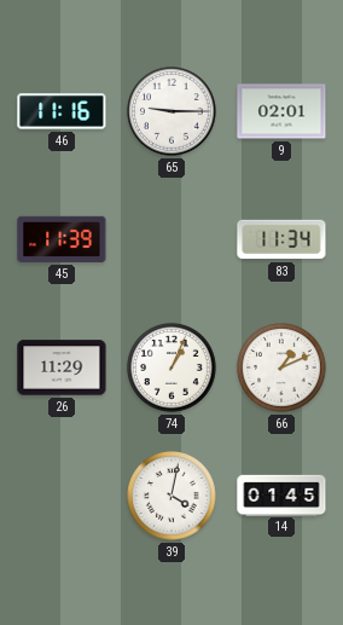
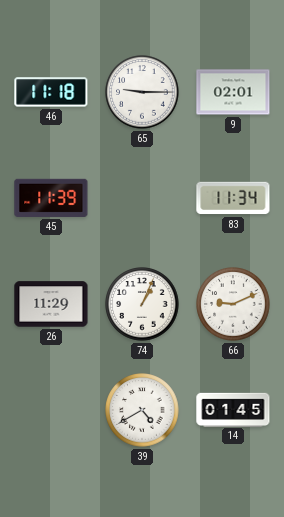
46: 11:16 -> 11:18 (51, 92)
66: 1:11 -> 9:11 (233, 304)
39: 4:02 -> 4:40 (142, 410)
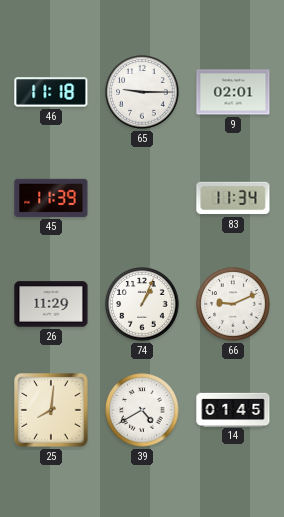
25: none -> 8:01 (51, 410)
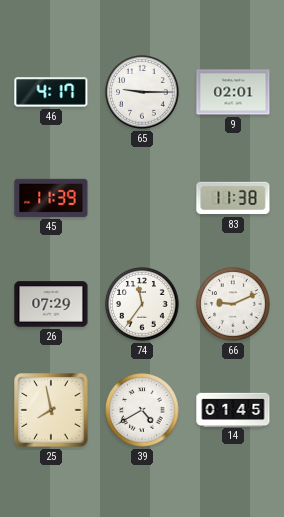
46: 11:18 -> 4:17 (51, 92)
83: 11:34 -> 11:38 (233, 198)
26: 11:29 -> 07:29 (51, 304)
74: 1:04 -> 11:36 (142, 304)
25: 8:01 -> 7:58 (51, 410)
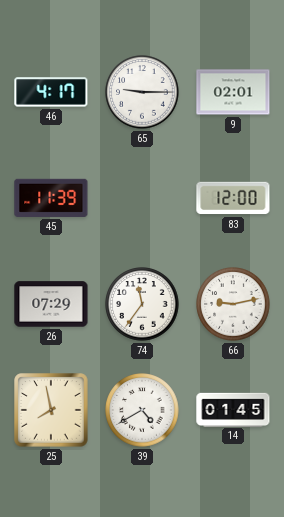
83: 11:38 -> 12:00 (233, 198)
66: 9:11 -> 9:13 (233, 304)
